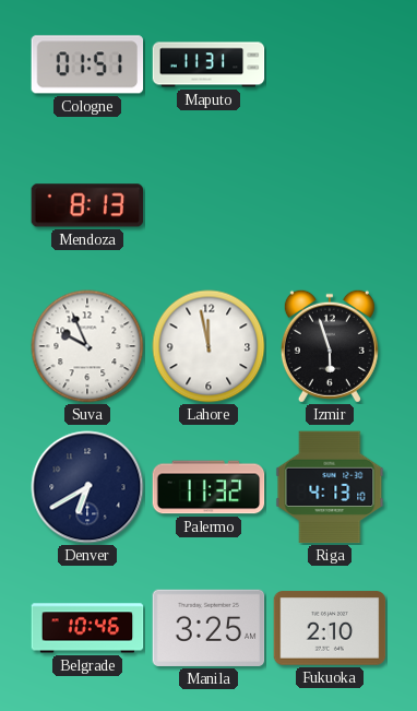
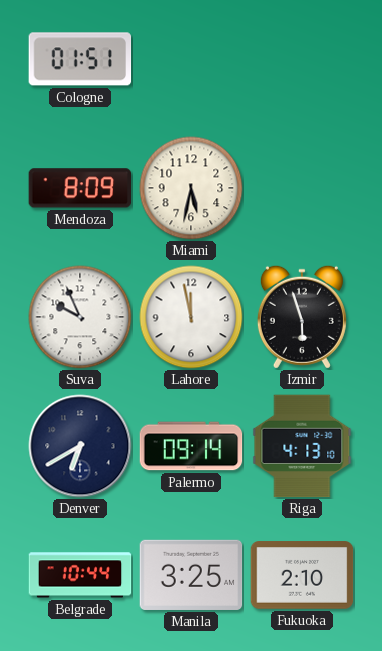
Maputo: 11:31 -> none (208, 64)
Mendoza: 8:13 -> 8:09 (80, 188)
Miami: none -> 5:32 (191, 188)
Palermo: 11:32 -> 09:14 (191, 446)
Belgrade: 10:46 -> 10:44 (80, 575)
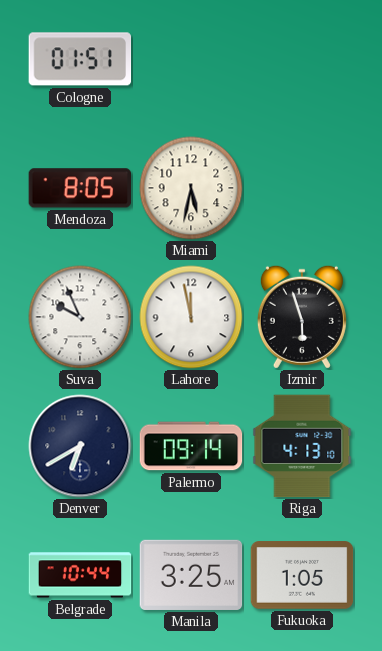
Mendoza: 8:09 -> 8:05 (80, 188)
Fukuoka: 2:10 -> 1:05 (302, 575)
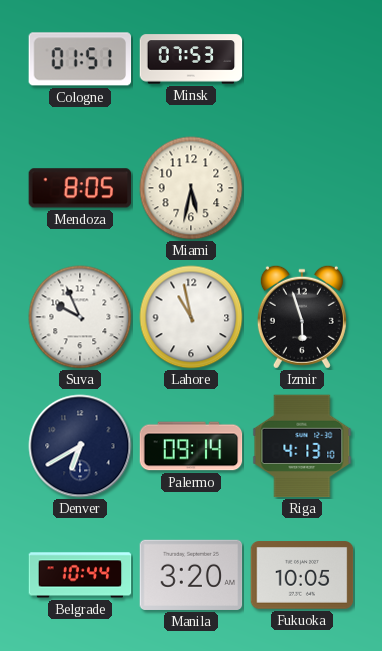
Minsk: none -> 07:53 (191, 59)
Lahore: 11:58 -> 10:58 (191, 317)
Manila: 3:25 -> 3:20 (191, 575)
Fukuoka: 1:05 -> 10:05 (302, 575)
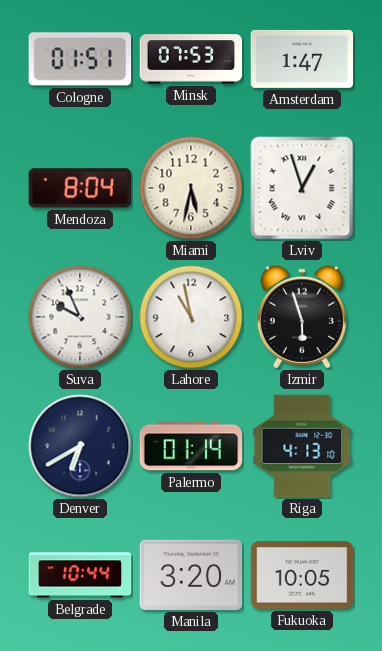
Amsterdam: none -> 1:47 (302, 59)
Mendoza: 8:05 -> 8:04 (80, 188)
Lviv: none -> 12:57 (302, 188)
Palermo: 09:14 -> 01:14 (191, 446)
